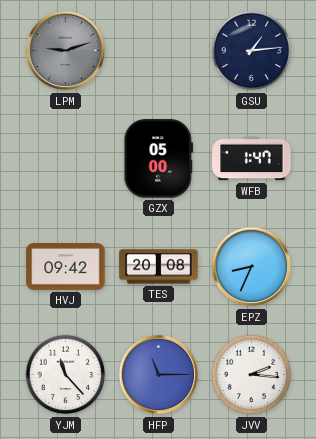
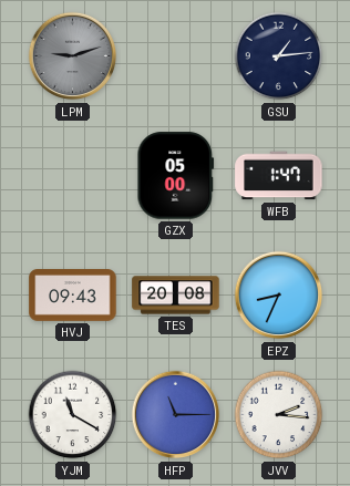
HVJ: 09:42 -> 09:43 (73, 296)
YJM: 11:23 -> 11:20 (73, 415)
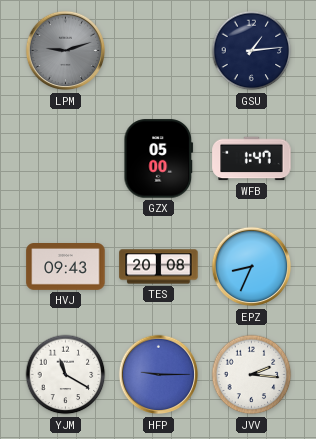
HFP: 11:15 -> 9:15 (159, 375)
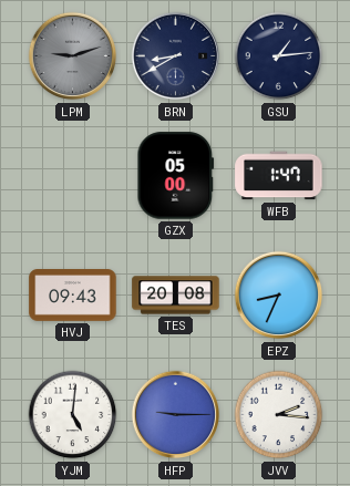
BRN: none -> 8:40 (176, 56)
YJM: 11:20 -> 5:01 (73, 415)
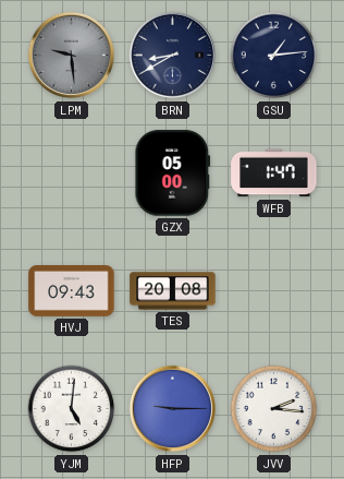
LPM: 9:12 -> 9:29 (72, 56)
EPZ: 8:34 -> none (279, 296)
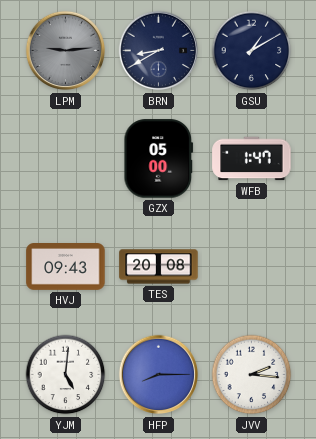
LPM: 9:29 -> 9:14 (66, 51)
GSU: 1:14 -> 1:10 (252, 51)
HFP: 9:15 -> 8:15 (159, 375)
